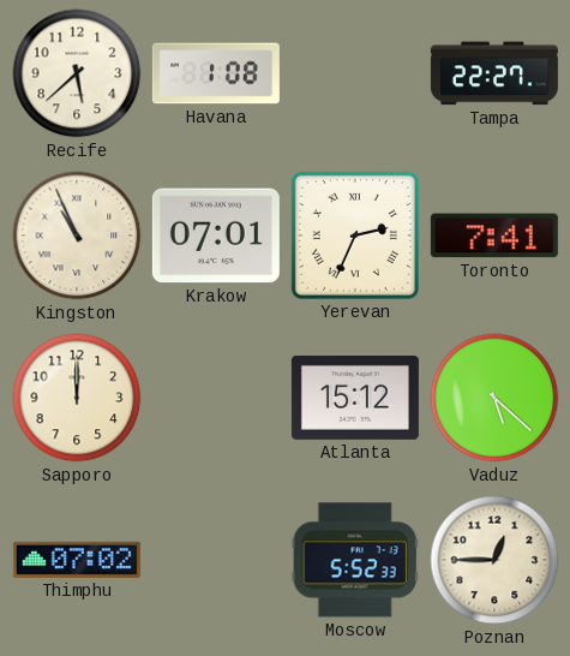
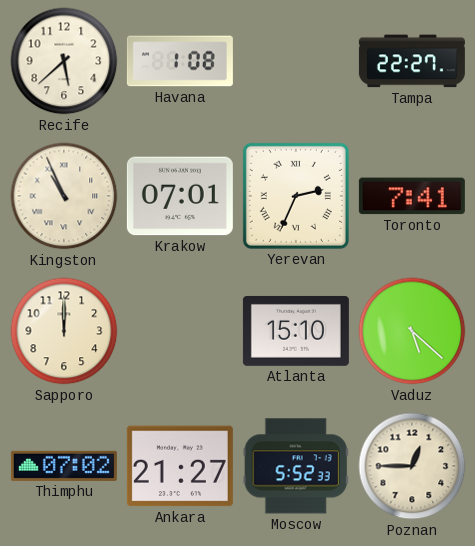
Atlanta: 15:12 -> 15:10 (296, 331)
Ankara: none -> 21:27 (180, 466)
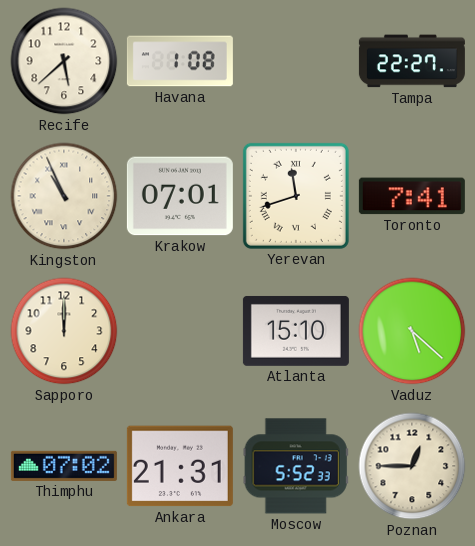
Yerevan: 2:34 -> 11:42 (296, 196)
Ankara: 21:27 -> 21:31 (180, 466)
